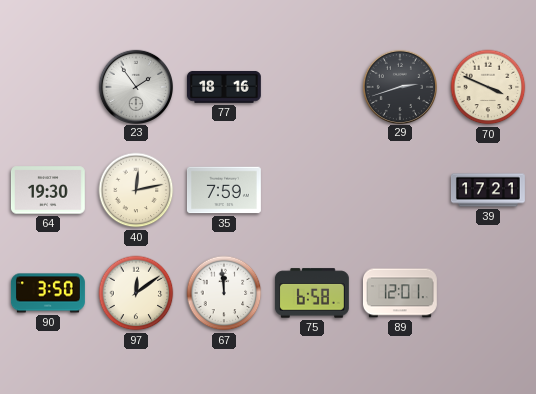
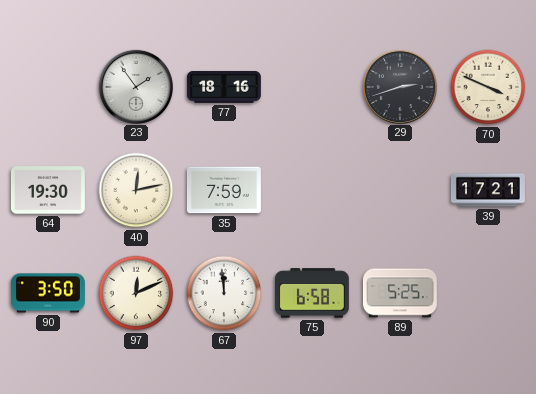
97: 12:09 -> 12:11 (136, 293)
89: 12:01 -> 5:25 (400, 293)
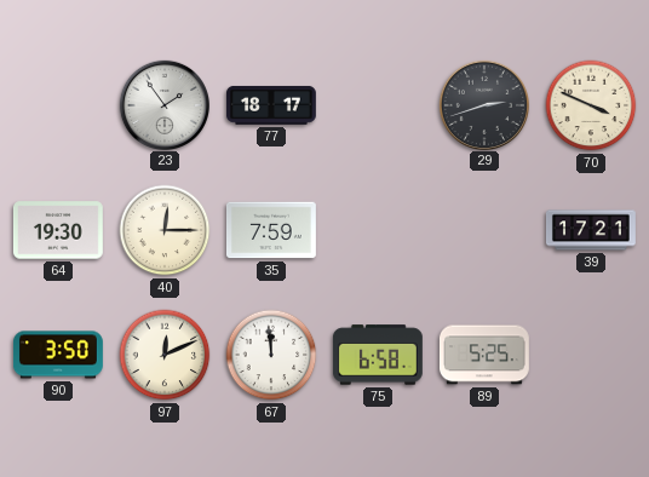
77: 18:16 -> 18:17 (271, 105)
40: 12:13 -> 12:15 (165, 230)
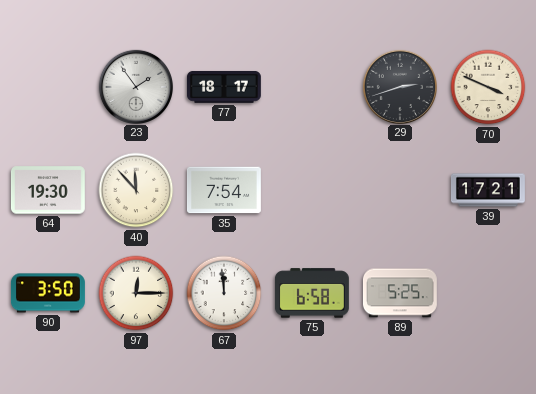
40: 12:15 -> 11:53 (136, 190)
35: 7:59 -> 7:54 (224, 190)
97: 12:11 -> 12:15 (136, 293)
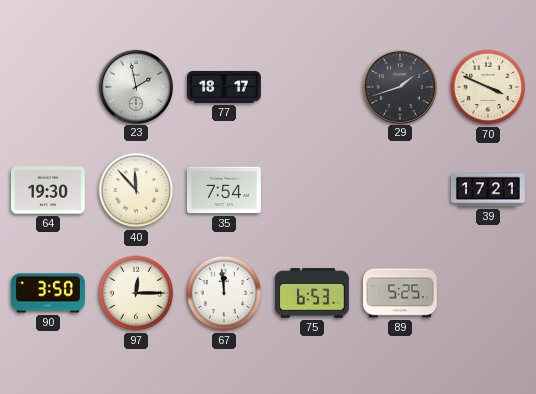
23: 1:54 -> 1:58 (135, 86)
29: 2:42 -> 1:42 (399, 86)
75: 6:58 -> 6:53 (312, 293)
